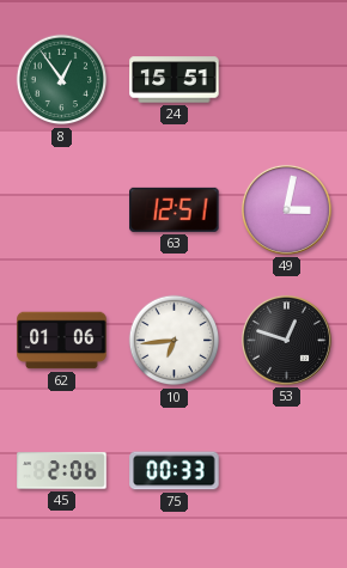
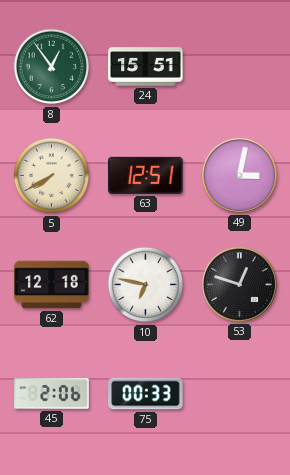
5: none -> 7:40 (52, 176)
62: 01:06 -> 12:18 (52, 285)
10: 6:44 -> 6:47 (146, 285)
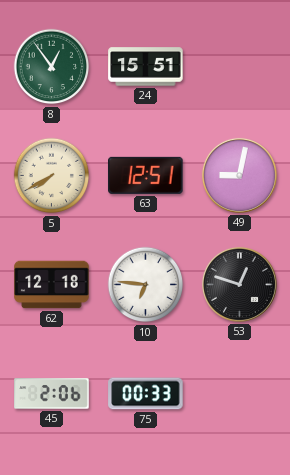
49: 3:02 -> 9:02 (239, 175)
10: 6:47 -> 6:46 (146, 285)
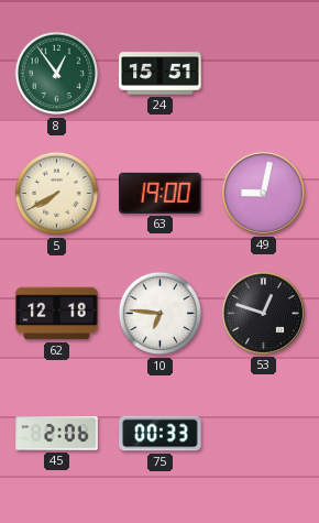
63: 12:51 -> 19:00 (161, 193)
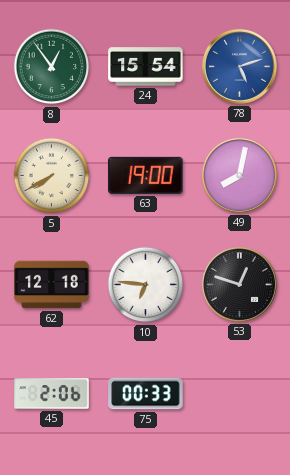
24: 15:51 -> 15:54 (146, 67)
78: none -> 5:12 (239, 66)
49: 9:02 -> 8:02 (239, 175)
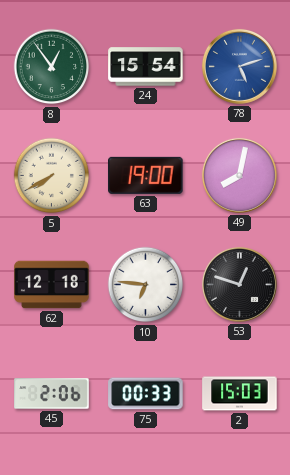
2: none -> 15:03 (240, 394)
